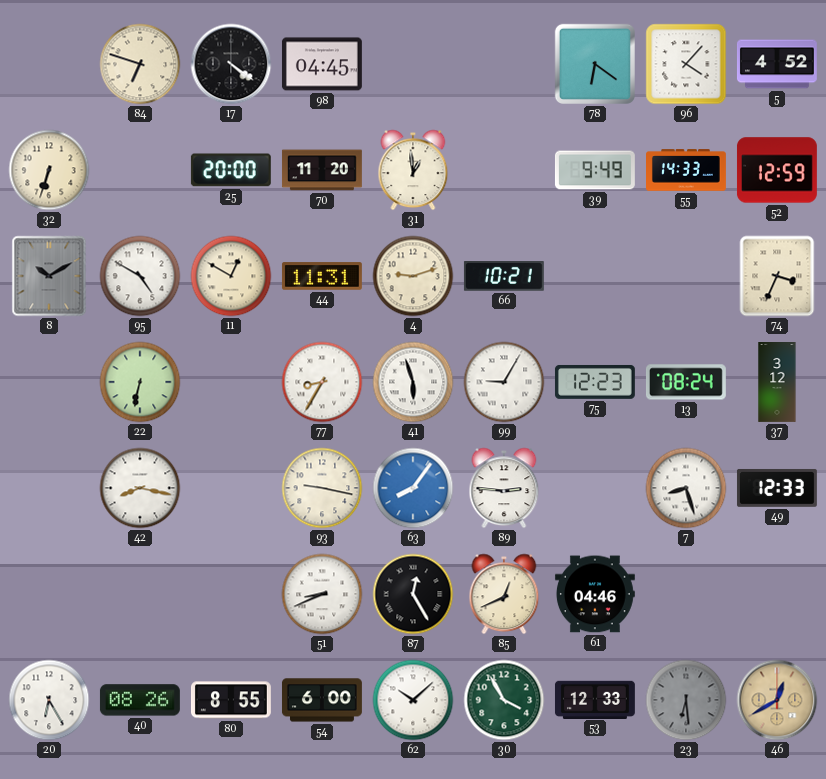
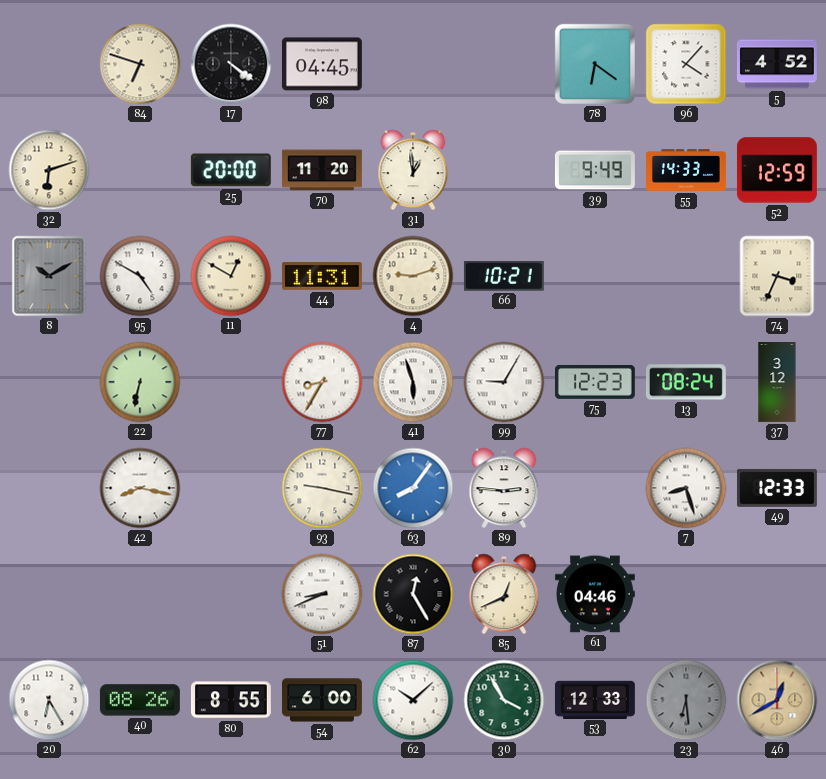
32: 6:33 -> 6:12 (49, 170)
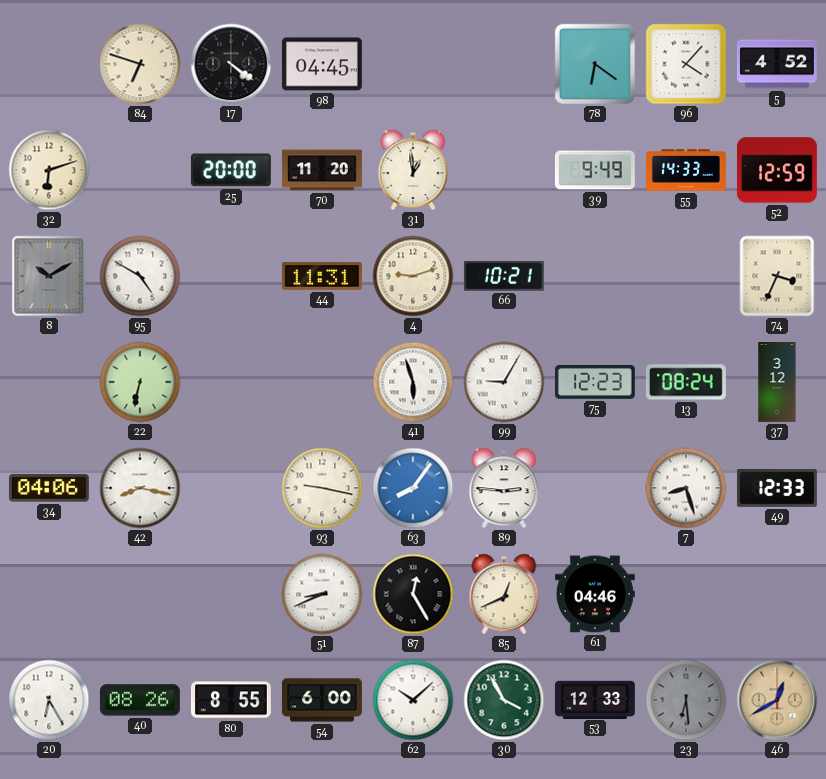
11: 12:50 -> none (231, 276)
77: 8:35 -> none (322, 382)
34: none -> 04:06 (49, 488)
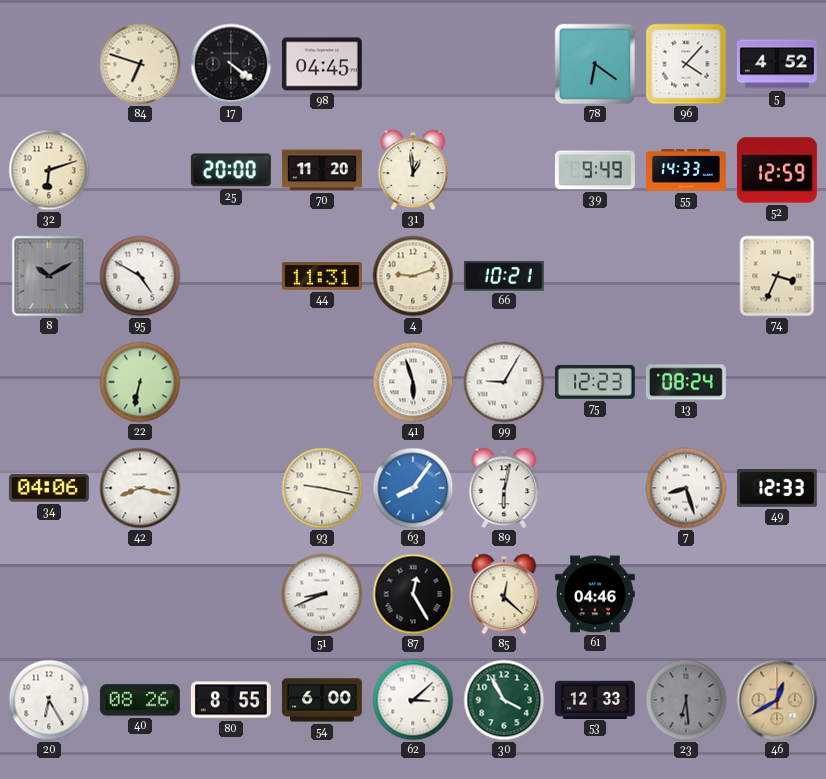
37: 3:12 -> none (777, 383)
89: 2:46 -> 6:02 (504, 488)
85: 12:41 -> 12:22 (504, 594)
62: 10:08 -> 3:08 (413, 700)
